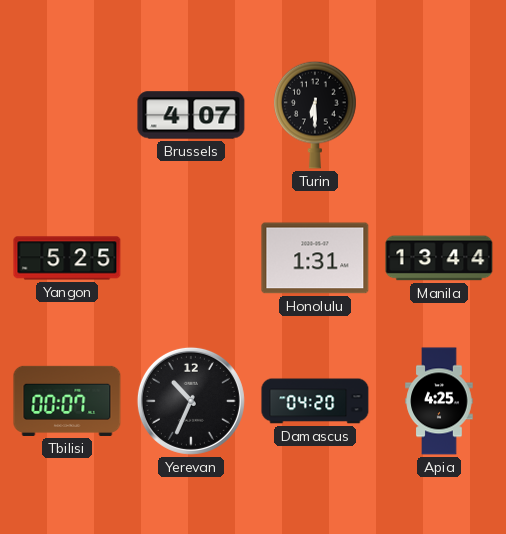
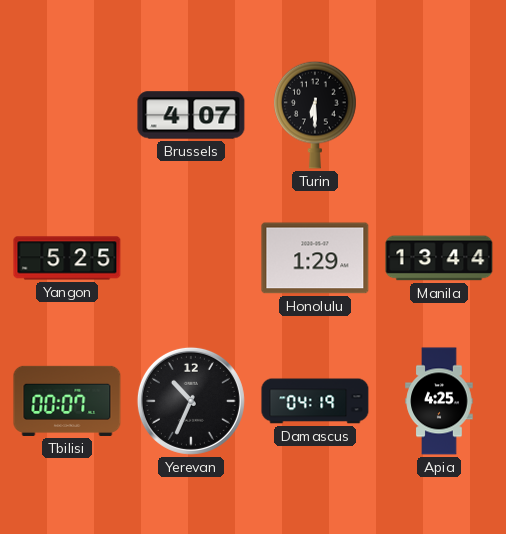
Honolulu: 1:31 -> 1:29 (315, 258)
Damascus: 04:20 -> 04:19 (315, 401)
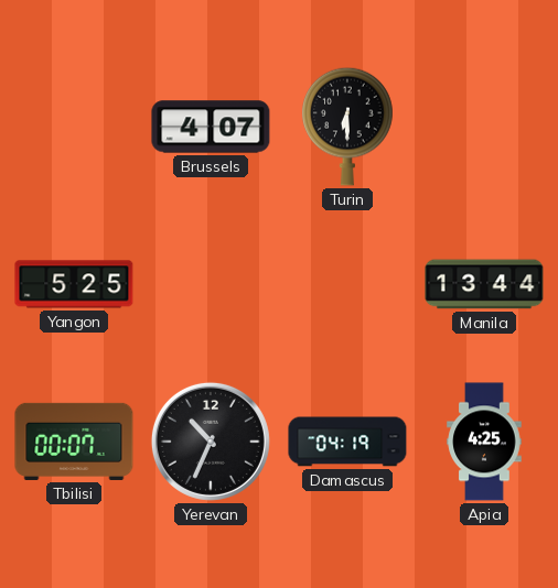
Honolulu: 1:29 -> none (315, 258)
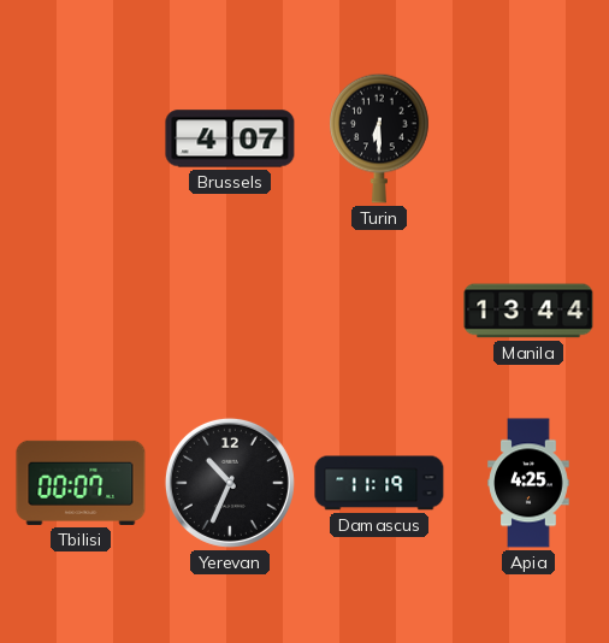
Yangon: 5:25 -> none (74, 284)
Damascus: 04:19 -> 11:19 (379, 483)
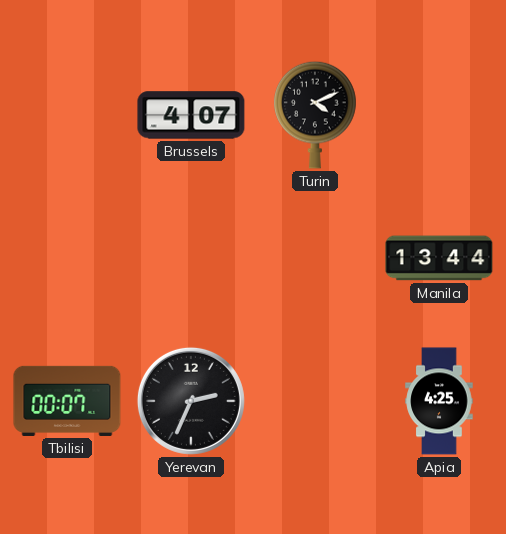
Turin: 6:30 -> 4:11 (315, 115)
Yerevan: 10:34 -> 2:34 (191, 401)
Damascus: 11:19 -> none (379, 483)
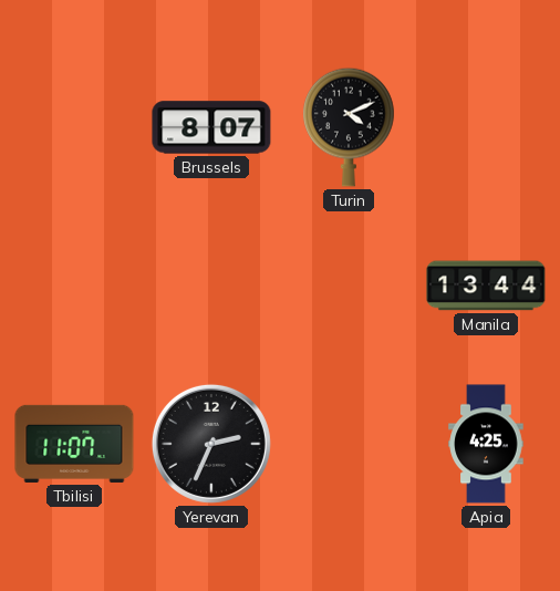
Brussels: 4:07 -> 8:07 (211, 127)
Tbilisi: 00:07 -> 11:07 (74, 444)
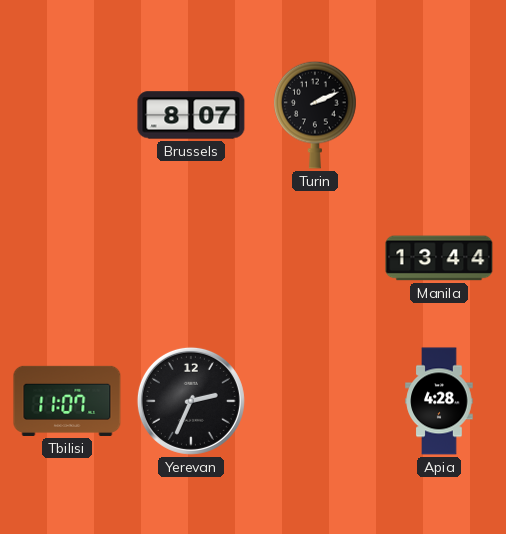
Turin: 4:11 -> 2:11 (315, 115)
Apia: 4:25 -> 4:28 (439, 401)
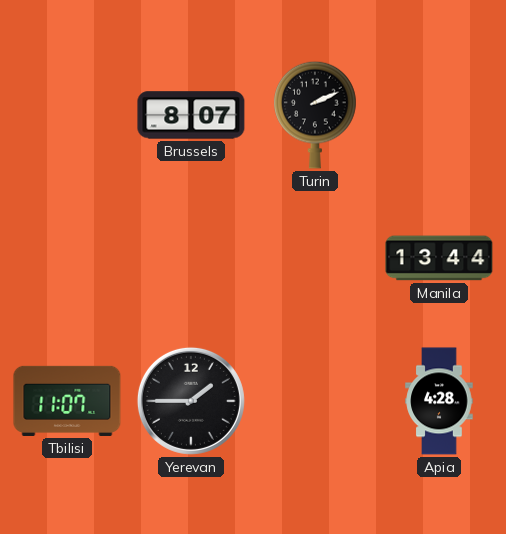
Yerevan: 2:34 -> 1:45 (191, 401)
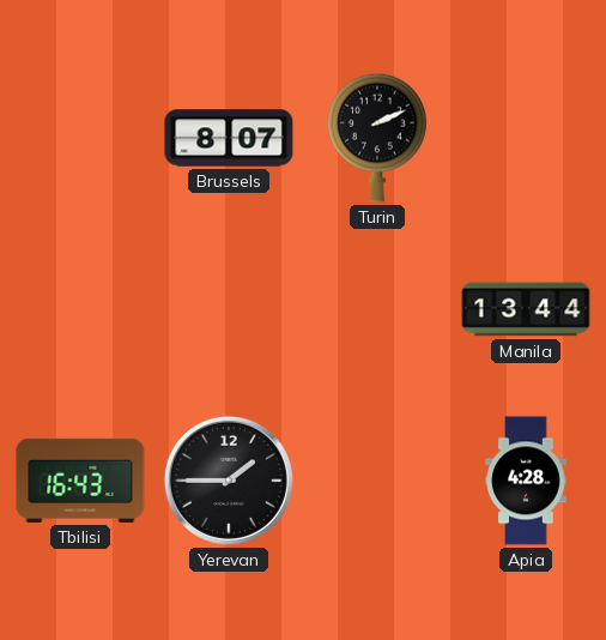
Tbilisi: 11:07 -> 16:43 (80, 481)
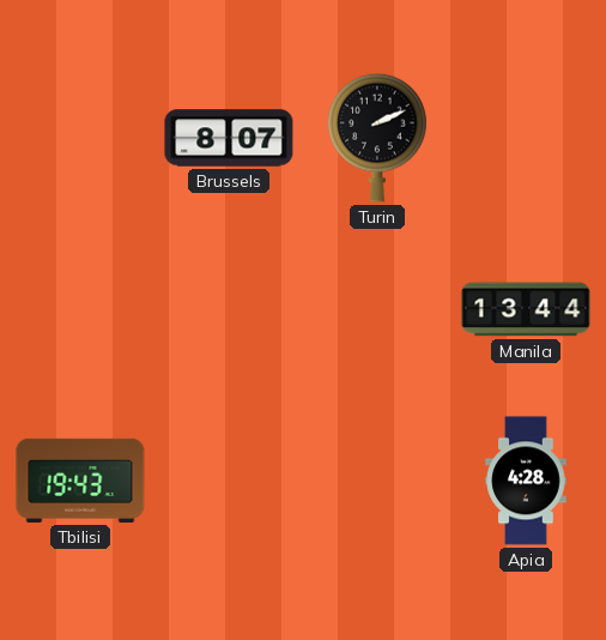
Tbilisi: 16:43 -> 19:43 (80, 481)
Yerevan: 1:45 -> none (229, 481)
